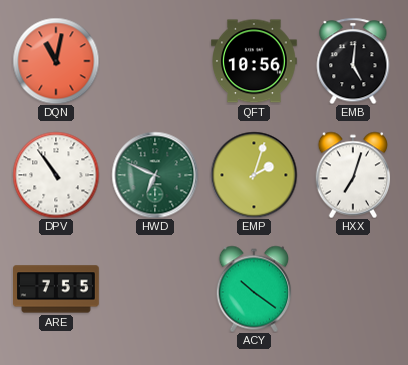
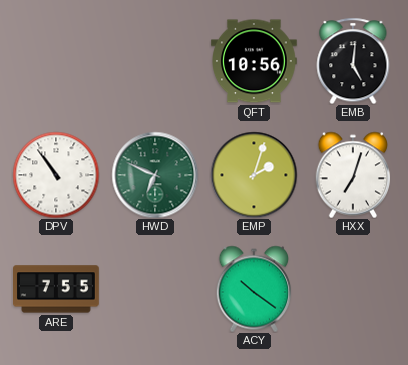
DQN: 11:02 -> none (56, 61)
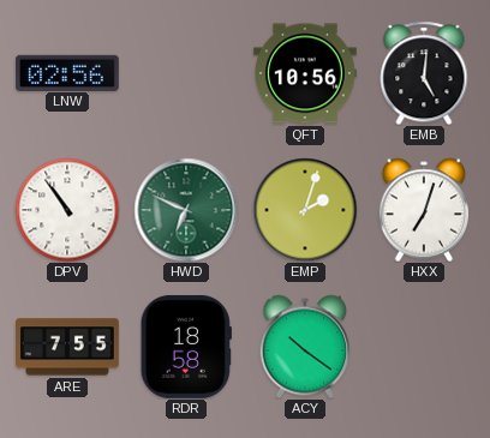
LNW: none -> 02:56 (67, 72)
RDR: none -> 18:58 (186, 347)
